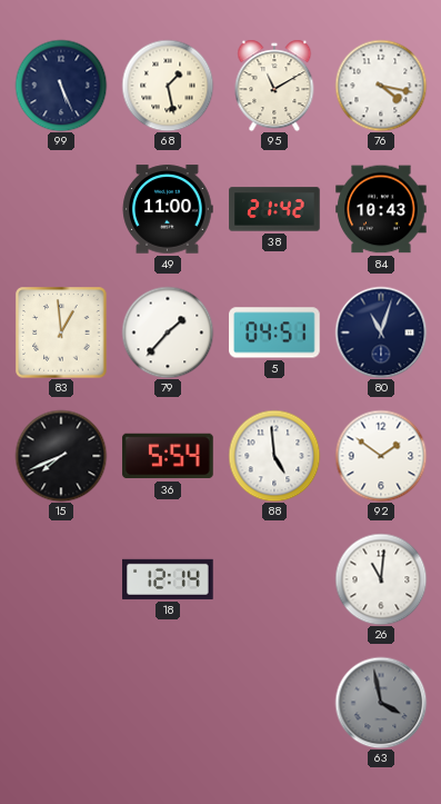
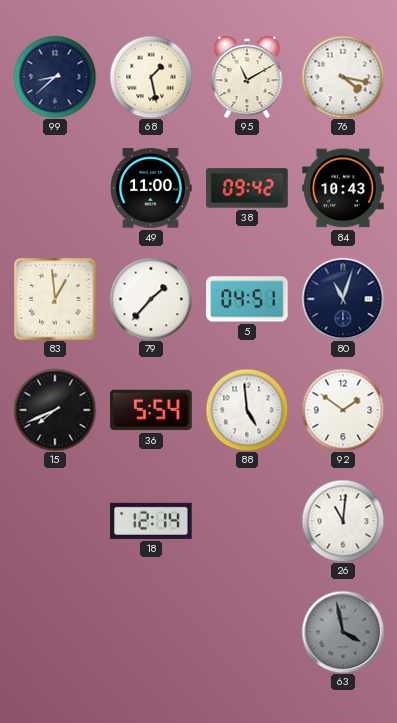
99: 5:26 -> 8:38 (55, 77)
38: 21:42 -> 09:42 (247, 188)
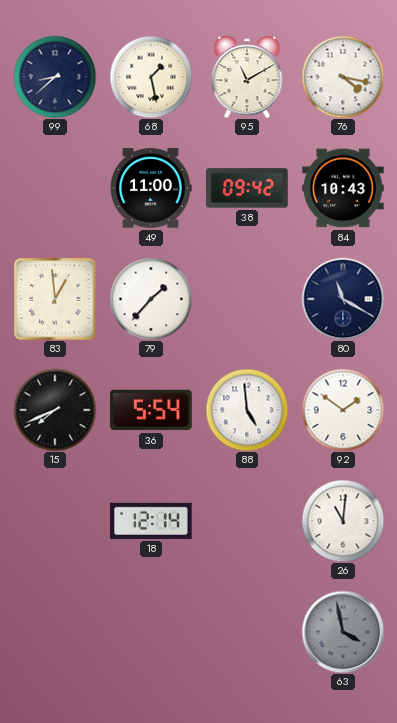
5: 04:51 -> none (247, 299)
80: 11:03 -> 11:20 (343, 299)
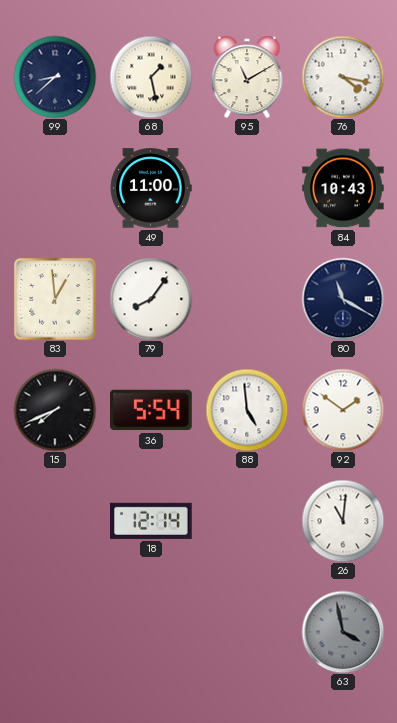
38: 09:42 -> none (247, 188)
79: 1:37 -> 8:06 (151, 299)
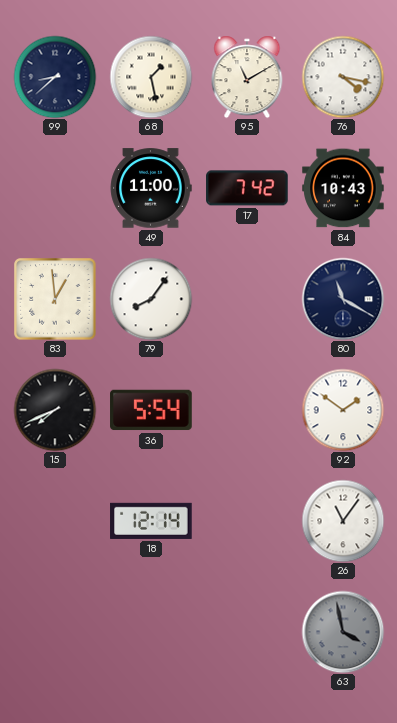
17: none -> 7:42 (247, 188)
88: 4:59 -> none (247, 410)
26: 11:01 -> 11:06 (343, 521)
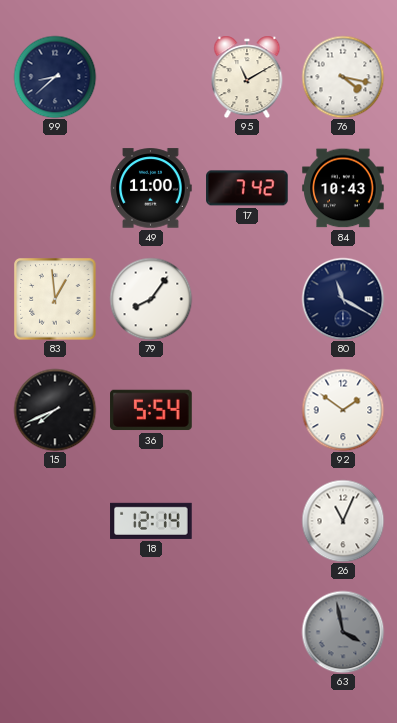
68: 1:28 -> none (151, 77)
26: 11:06 -> 11:04 (343, 521)
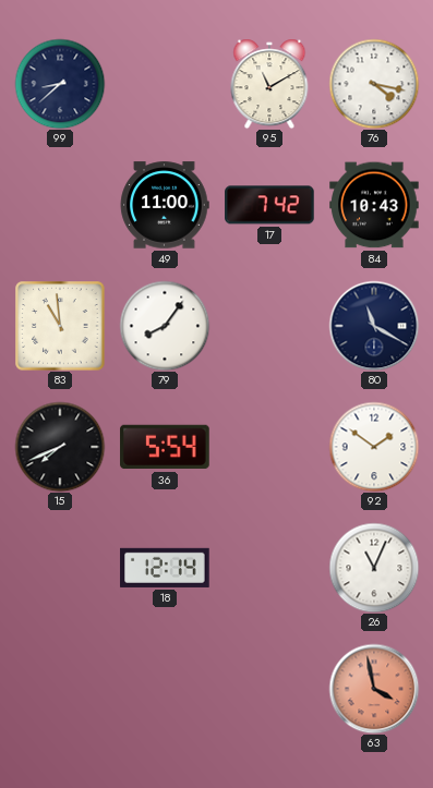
83: 12:59 -> 10:59 (60, 326)
63 dial: grey -> salmon (374, 689)
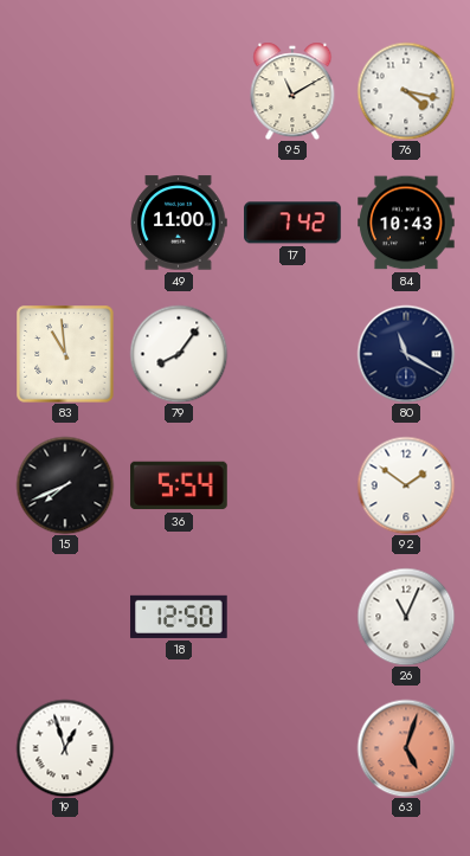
99: 8:38 -> none (60, 84)
18: 12:14 -> 12:50 (179, 617)
19: none -> 12:57 (65, 748)
63: 3:58 -> 5:03 (406, 748)
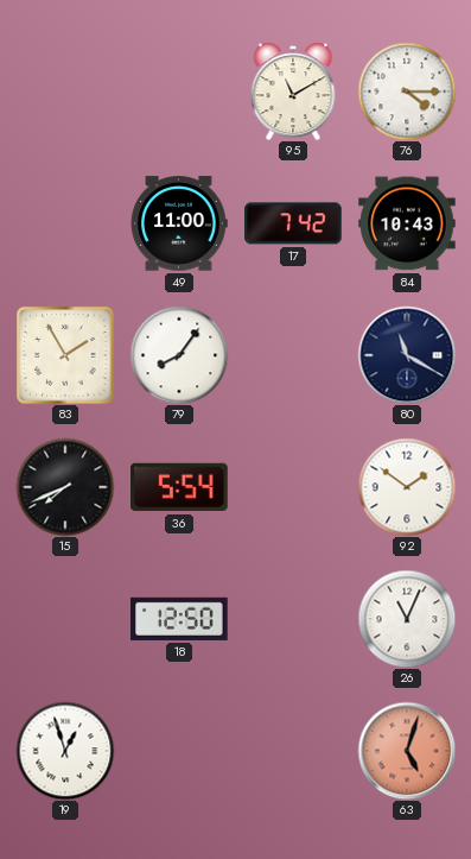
76: 4:17 -> 4:15 (407, 91)
83: 10:59 -> 1:55 (65, 355)
